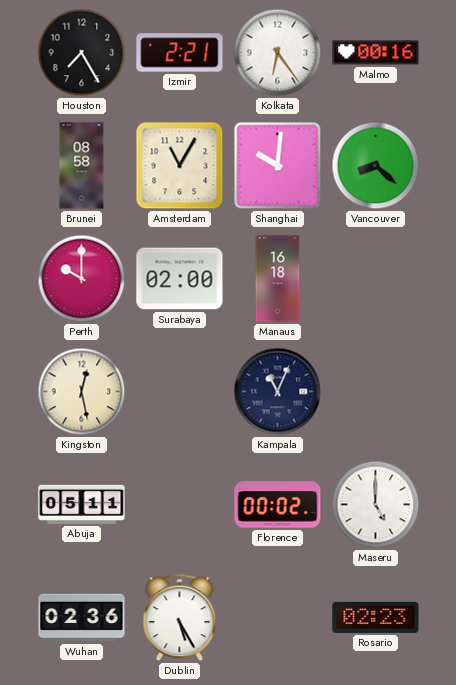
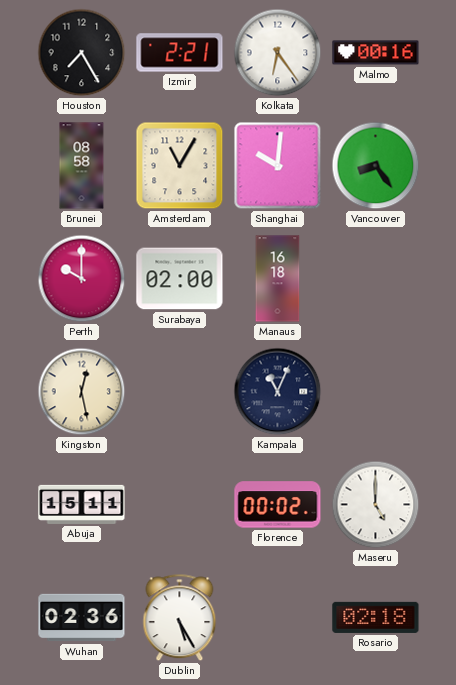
Vancouver: 8:22 -> 8:24 (376, 166)
Abuja: 05:11 -> 15:11 (82, 504)
Rosario: 02:23 -> 02:18 (376, 617)
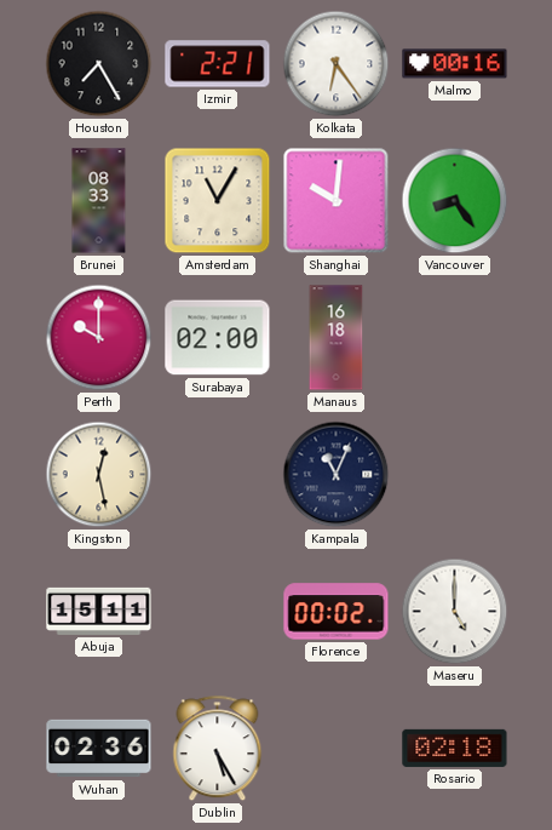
Brunei: 08:58 -> 08:33 (99, 201)
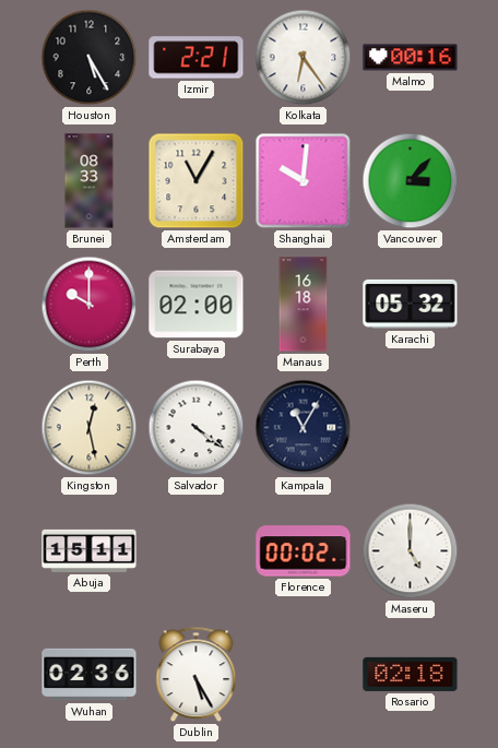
Houston: 7:25 -> 5:25 (90, 58)
Vancouver: 8:24 -> 3:07 (411, 181)
Karachi: none -> 05:32 (411, 304)
Salvador: none -> 4:21 (197, 428)
Kampala: 11:04 -> 11:05 (304, 428)
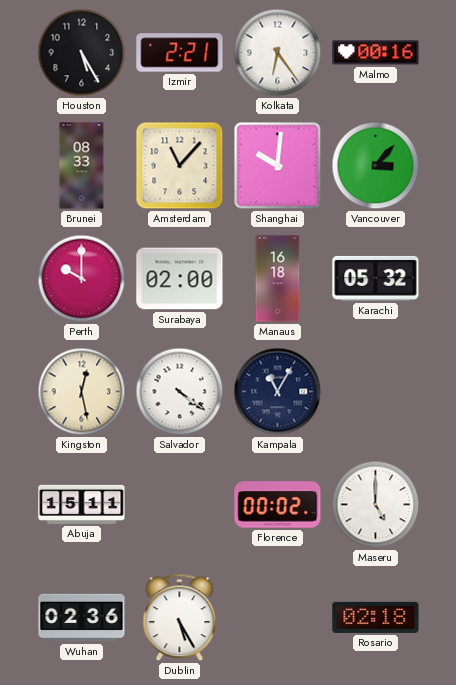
Amsterdam: 11:05 -> 11:07 (180, 166)
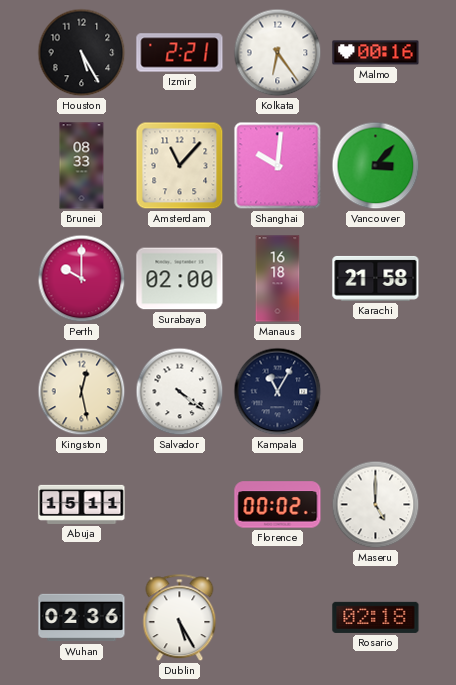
Karachi: 05:32 -> 21:58 (376, 278)
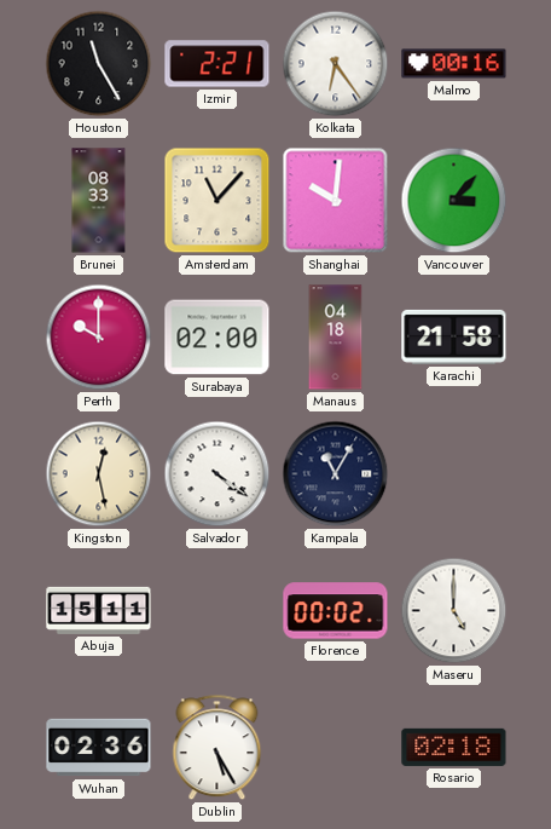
Houston: 5:25 -> 11:25 (99, 64)
Manaus: 16:18 -> 04:18 (336, 338)
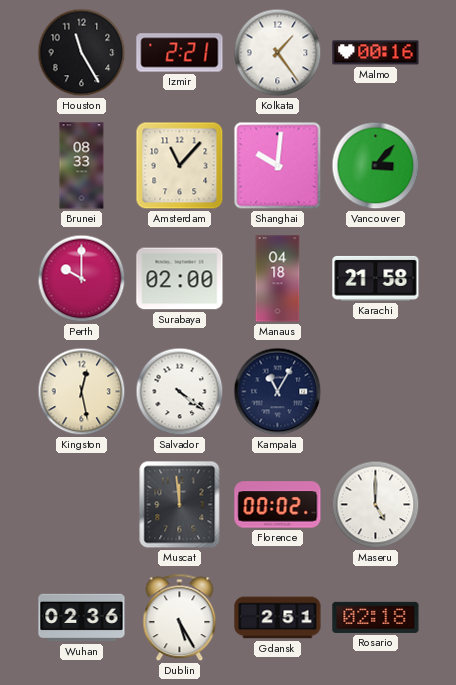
Kolkata: 6:24 -> 1:24 (278, 53)
Abuja: 15:11 -> none (99, 610)
Muscat: none -> 11:59 (180, 505)
Gdansk: none -> 2:51 (278, 618)
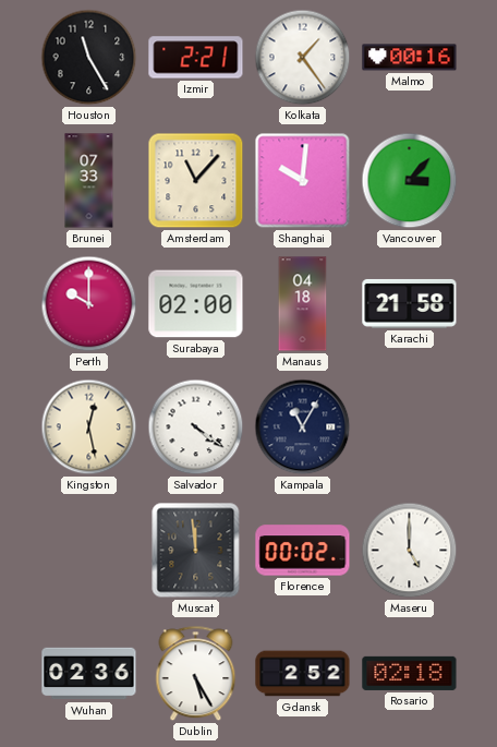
Brunei: 08:33 -> 07:33 (89, 181)
Gdansk: 2:51 -> 2:52 (303, 674)
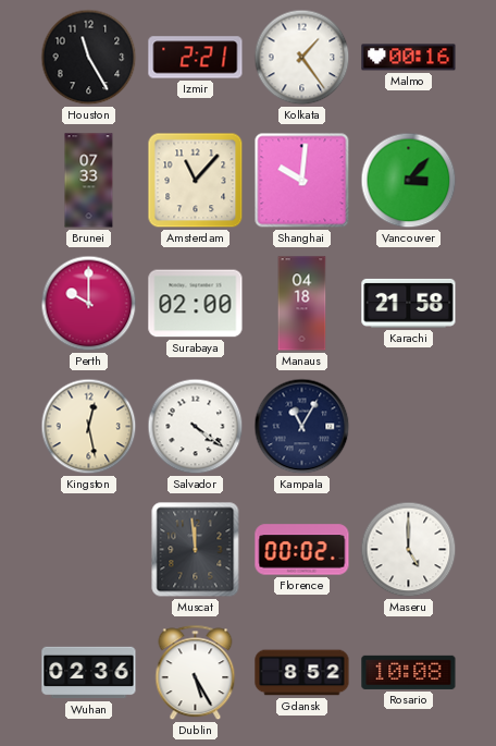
Gdansk: 2:52 -> 8:52 (302, 673)
Rosario: 02:18 -> 10:08 (409, 672)
